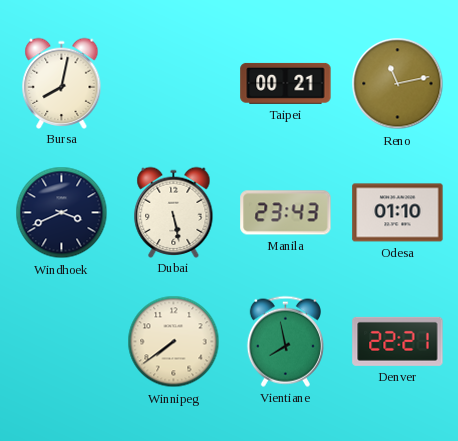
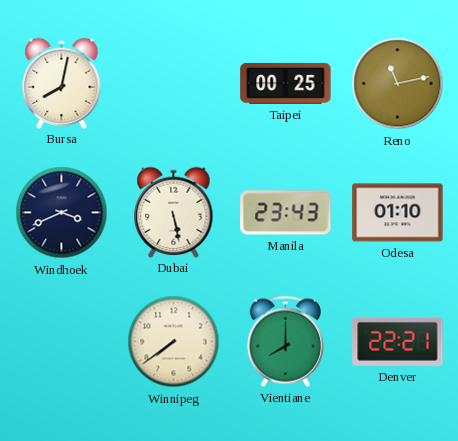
Taipei: 00:21 -> 00:25 (286, 83)
Vientiane: 7:58 -> 8:00 (285, 341)
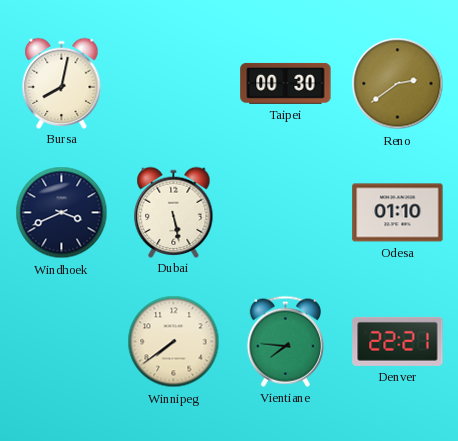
Taipei: 00:25 -> 00:30 (286, 83)
Reno: 11:13 -> 2:39 (398, 84)
Manila: 23:43 -> none (286, 213)
Vientiane: 8:00 -> 7:46 (285, 341)
